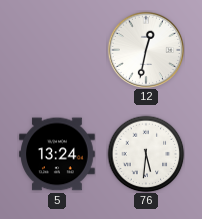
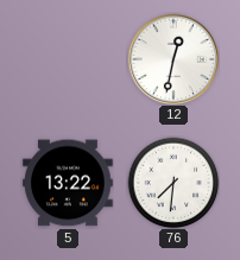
5: 13:24 -> 13:22 (68, 183)
76: 5:31 -> 7:31 (173, 183)
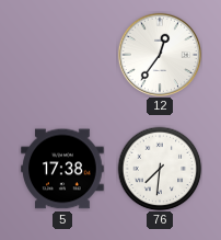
12: 12:32 -> 12:36 (159, 54)
5: 13:22 -> 17:38 (62, 169)
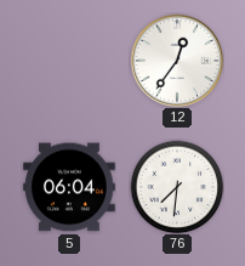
5: 17:38 -> 06:04 (69, 187)
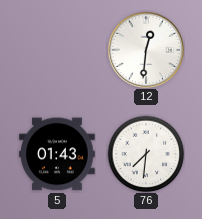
12: 12:36 -> 12:31 (145, 49)
5: 06:04 -> 01:43 (57, 154)
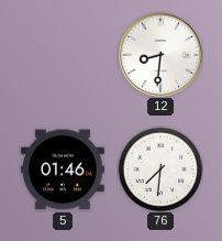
12: 12:31 -> 8:31 (159, 54)
5: 01:43 -> 01:46 (63, 169)
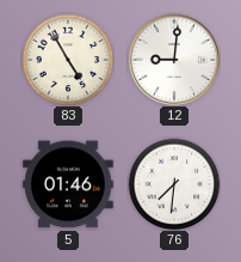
83: none -> 4:55 (68, 60)
12: 8:31 -> 9:01 (173, 59)
